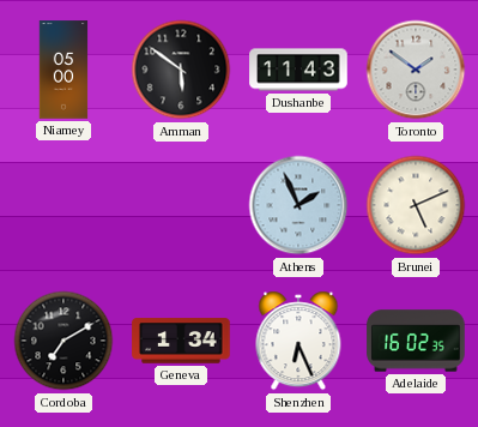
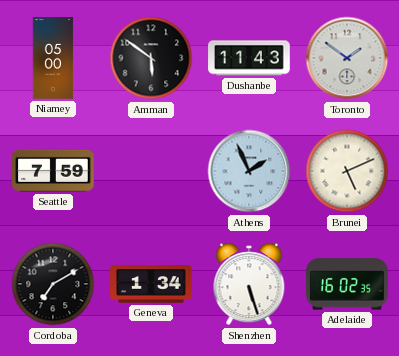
Seattle: none -> 7:59 (53, 171)
Shenzhen: 6:26 -> 5:27 (249, 284)
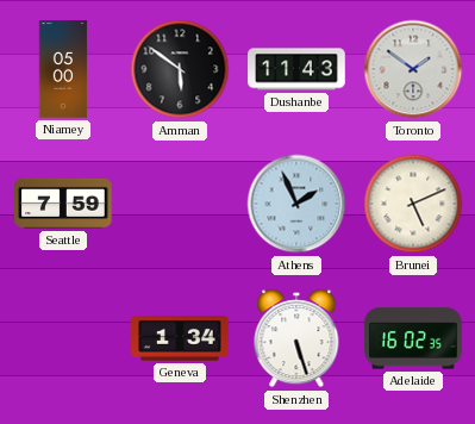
Cordoba: 7:10 -> none (53, 284)
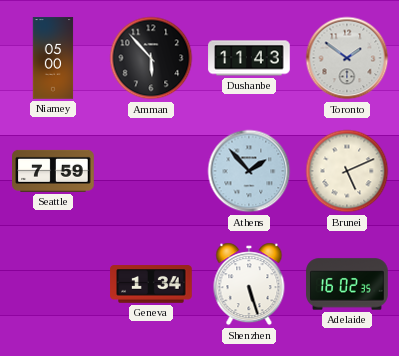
Amman: 5:51 -> 5:53 (151, 58)
Athens: 1:56 -> 1:53 (249, 171)
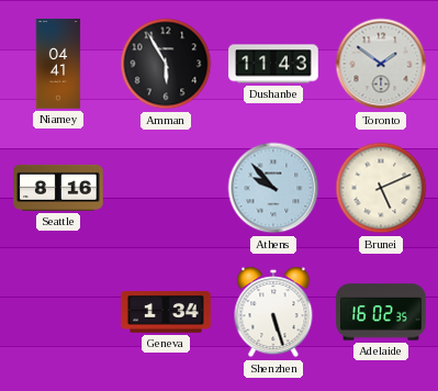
Niamey: 05:00 -> 04:41 (58, 64)
Amman: 5:53 -> 5:55 (166, 64)
Seattle: 7:59 -> 8:16 (58, 188)
Athens: 1:53 -> 9:53 (273, 188)
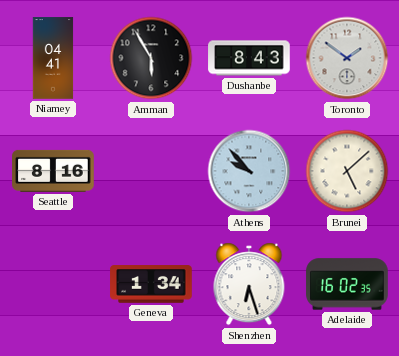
Dushanbe: 11:43 -> 8:43 (249, 58)
Brunei: 5:11 -> 5:08 (347, 171)
Shenzhen: 5:27 -> 6:27 (249, 284)
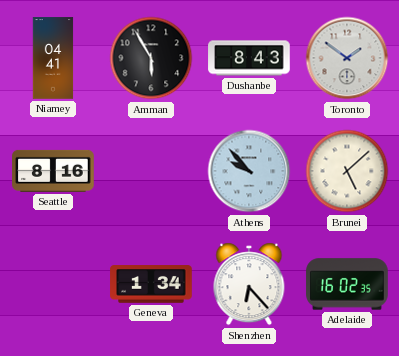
Shenzhen: 6:27 -> 6:23 (249, 284)
